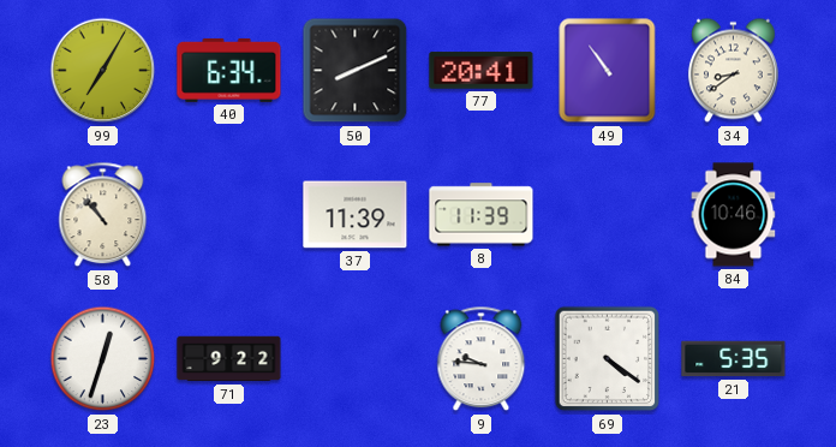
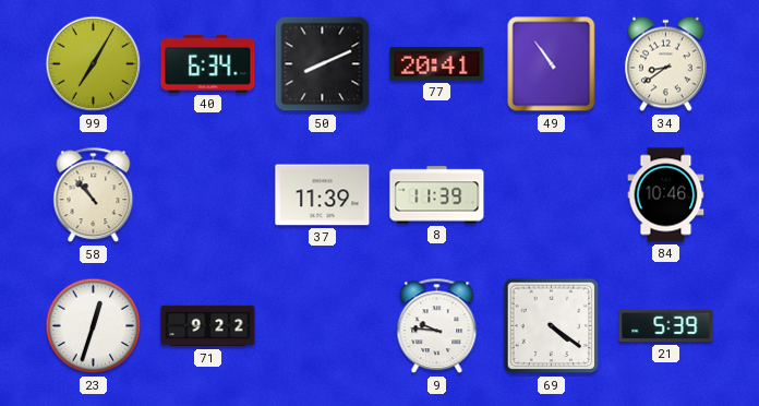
21: 5:35 -> 5:39 (666, 326)
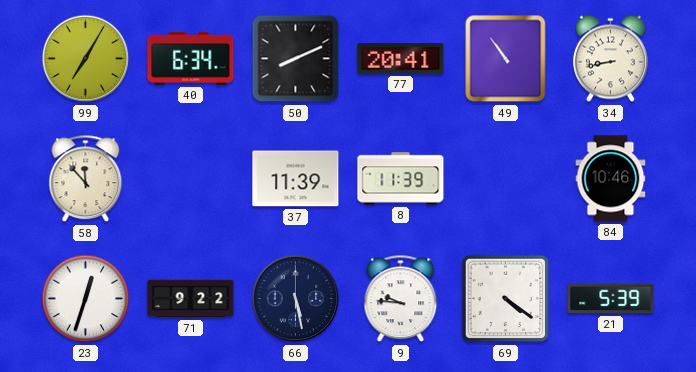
34: 8:39 -> 8:43 (610, 59)
58: 10:53 -> 11:53 (86, 179)
66: none -> 5:28 (296, 299)
